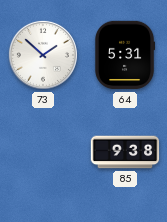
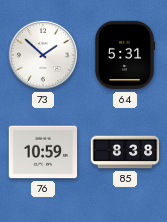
76: none -> 10:59 (43, 152)
85: 9:38 -> 8:38 (125, 152)
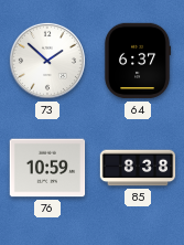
64: 5:31 -> 6:37 (138, 61)
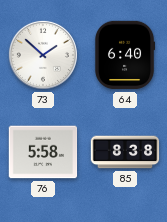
64: 6:37 -> 6:40 (125, 55)
76: 10:59 -> 5:58 (43, 152)
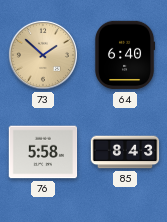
73 dial: white -> champagne (43, 55)
85: 8:38 -> 8:43 (125, 152)
